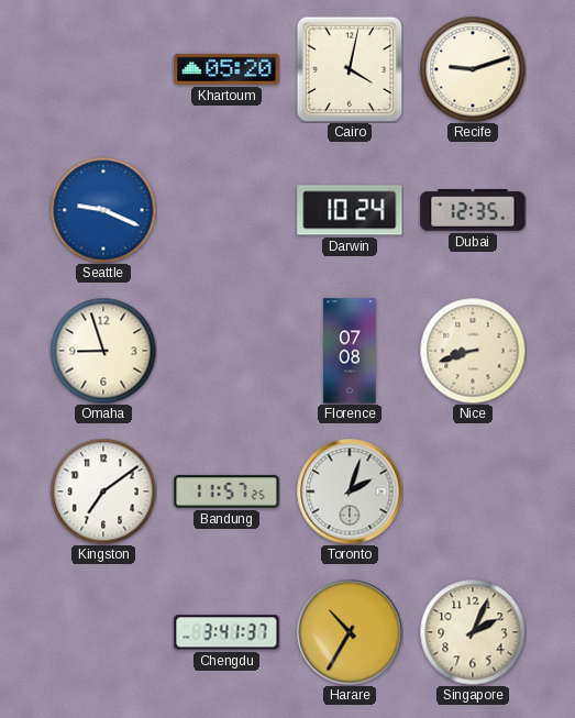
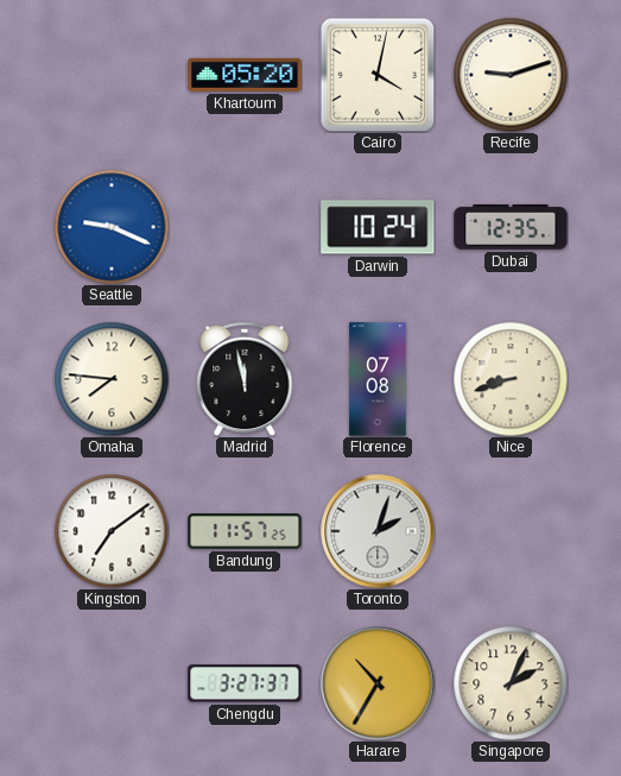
Omaha: 8:57 -> 7:46 (112, 379)
Madrid: none -> 11:58 (245, 379)
Chengdu: 3:41 -> 3:27 (245, 683)
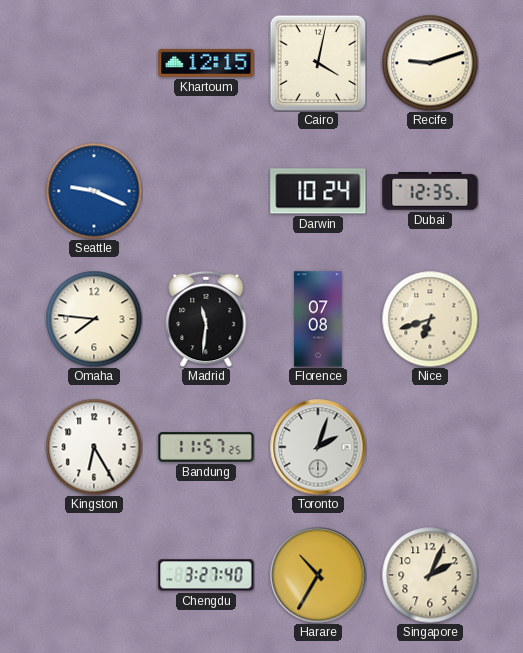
Khartoum: 05:20 -> 12:15 (206, 63)
Madrid: 11:58 -> 11:31 (206, 319)
Nice: 8:42 -> 6:42 (430, 319)
Kingston: 7:09 -> 6:25 (94, 447)
Chengdu: 3:27:37 -> 3:27:40 (206, 575)
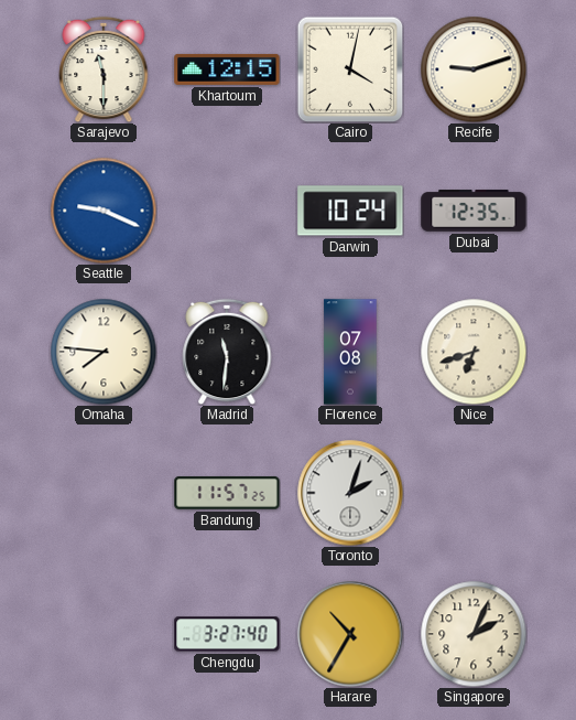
Sarajevo: none -> 11:30 (104, 69)
Kingston: 6:25 -> none (94, 447)
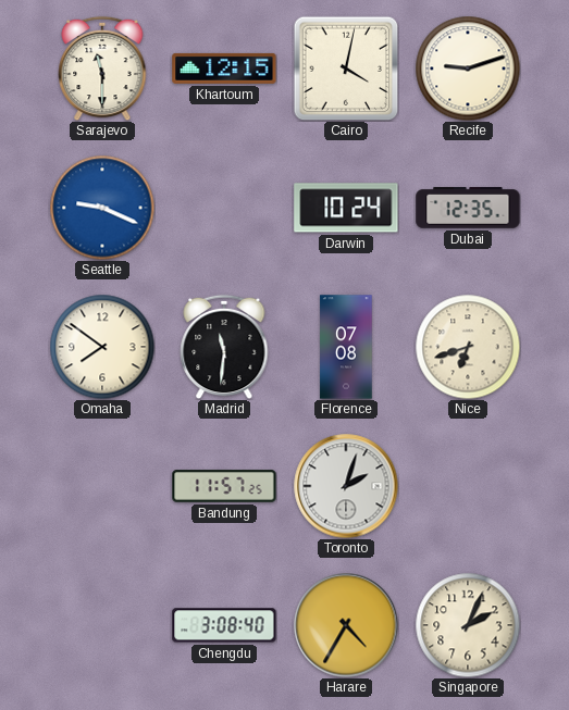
Omaha: 7:46 -> 7:51 (102, 347)
Chengdu: 3:27 -> 3:08 (224, 625)
Harare: 10:35 -> 4:35 (346, 625)
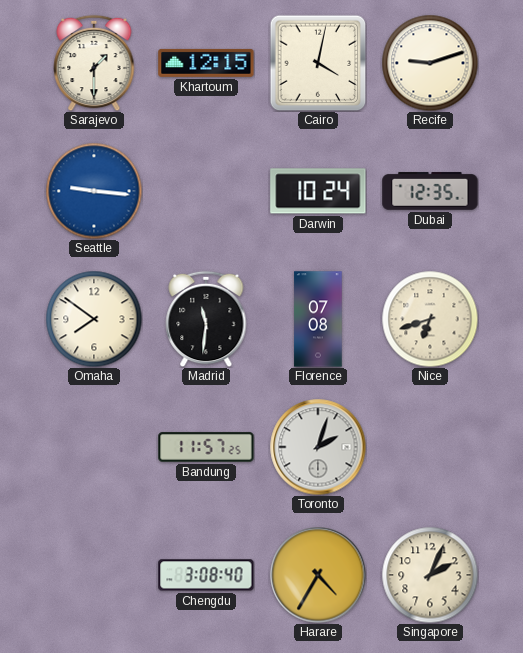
Sarajevo: 11:30 -> 1:30 (94, 63)
Seattle: 9:19 -> 9:16 (94, 191)
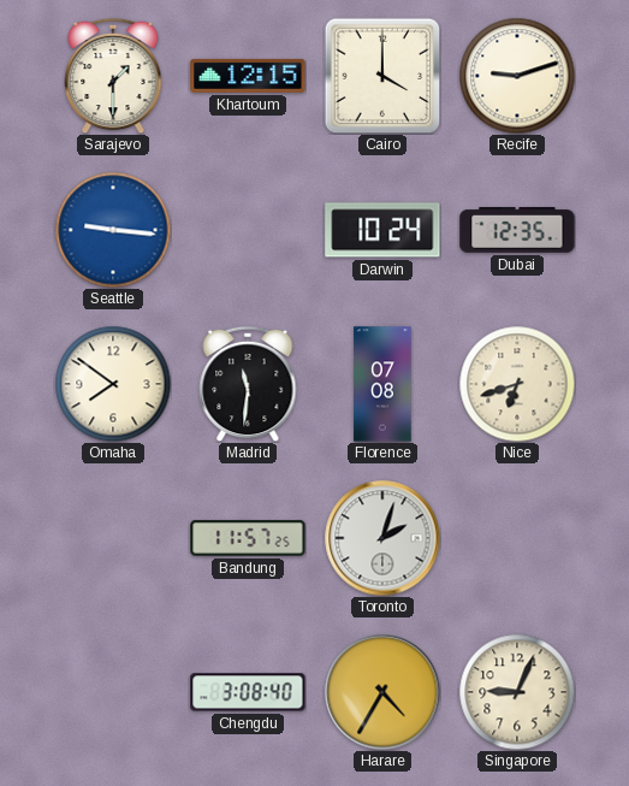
Cairo: 4:02 -> 4:00 (382, 76)
Singapore: 2:04 -> 9:04 (517, 692)
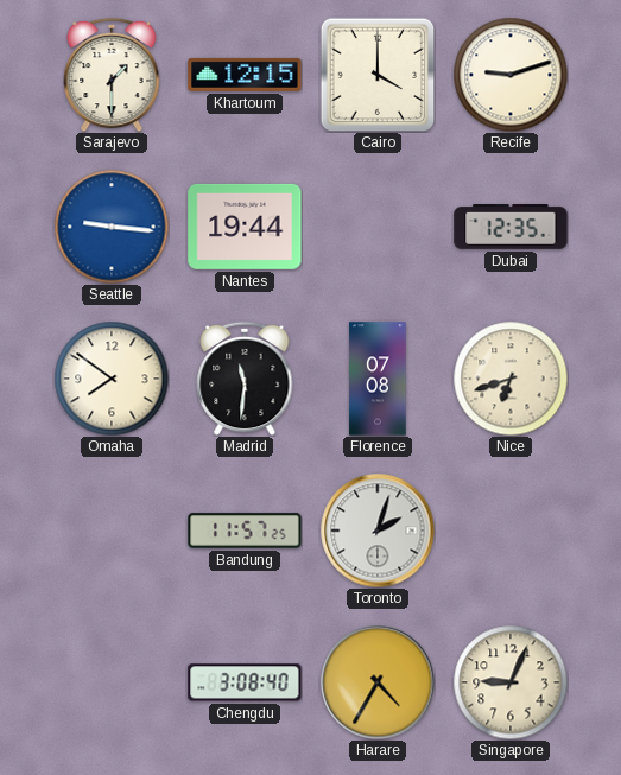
Nantes: none -> 19:44 (245, 227)
Darwin: 10:24 -> none (382, 230)
